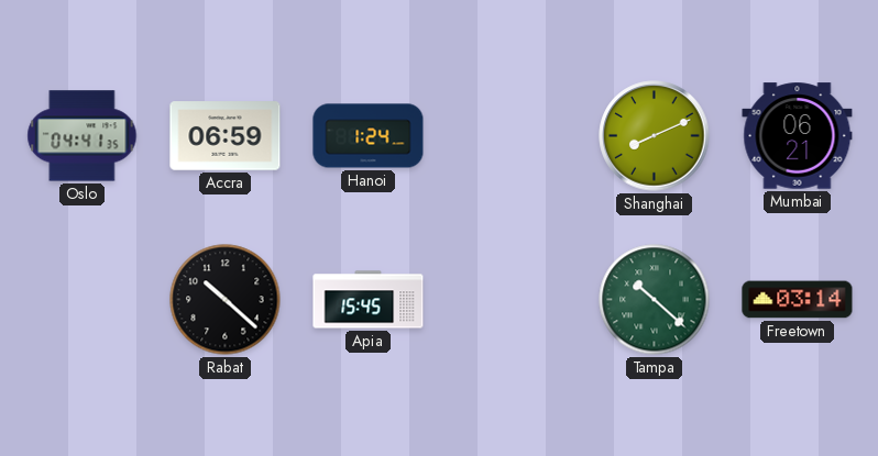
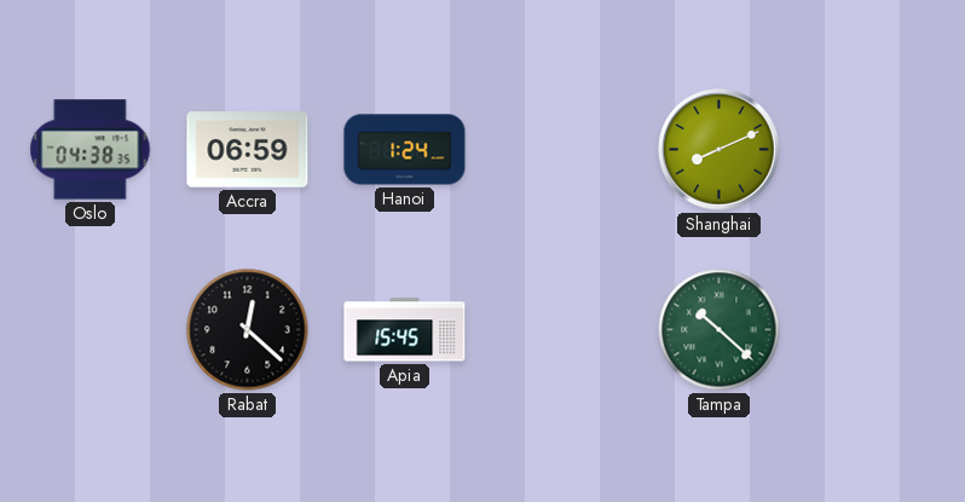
Oslo: 04:41 -> 04:38 (91, 150)
Mumbai: 06:21 -> none (798, 136)
Rabat: 10:22 -> 12:22 (248, 330)
Freetown: 03:14 -> none (798, 300)
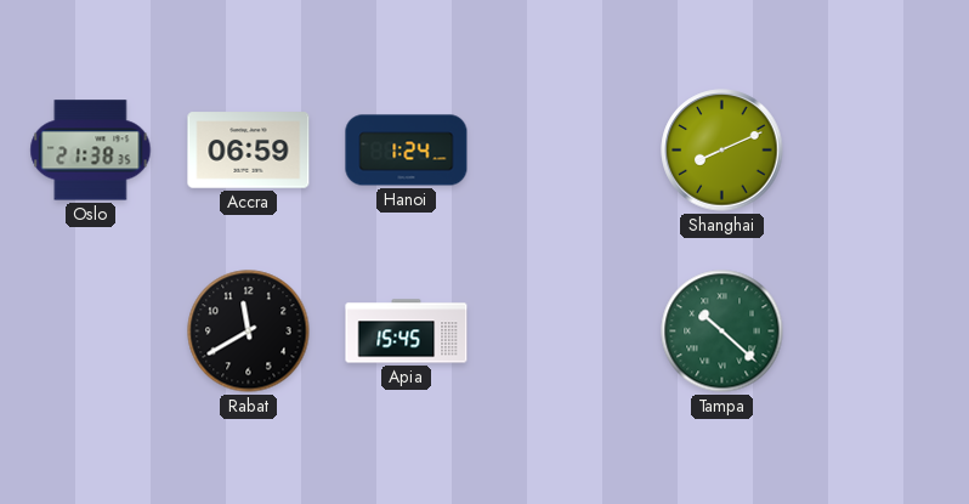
Oslo: 04:38 -> 21:38 (91, 151)
Rabat: 12:22 -> 11:40 (249, 332)
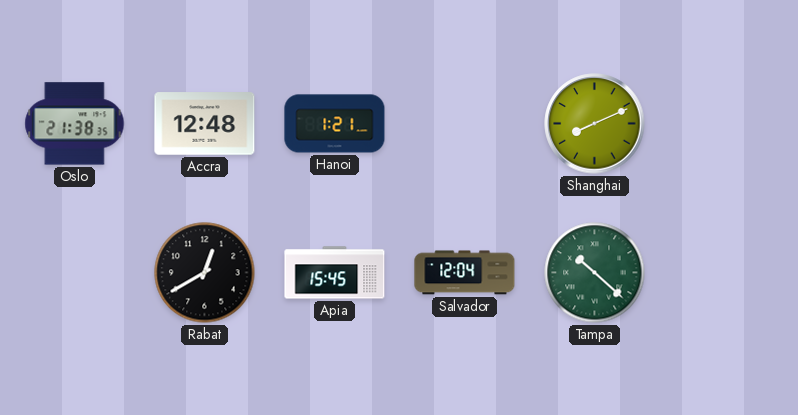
Accra: 06:59 -> 12:48 (205, 124)
Hanoi: 1:24 -> 1:21 (335, 124)
Rabat: 11:40 -> 12:40 (205, 273)
Salvador: none -> 12:04 (465, 273)
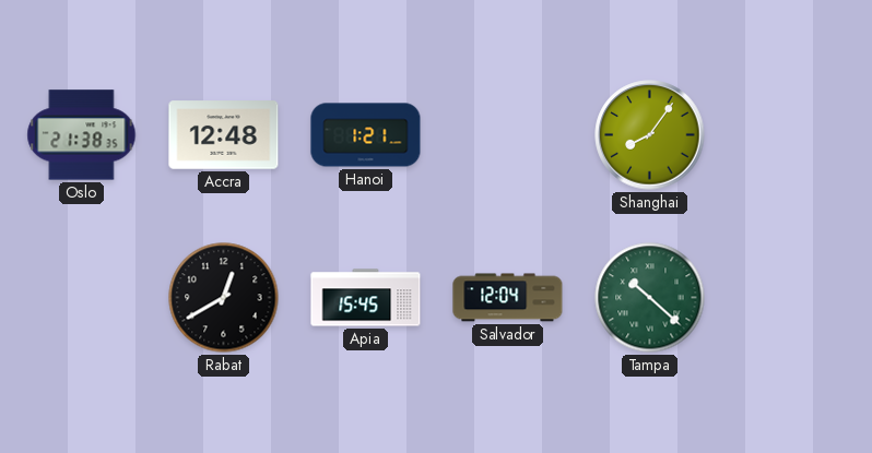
Shanghai: 8:11 -> 8:06 (650, 135)
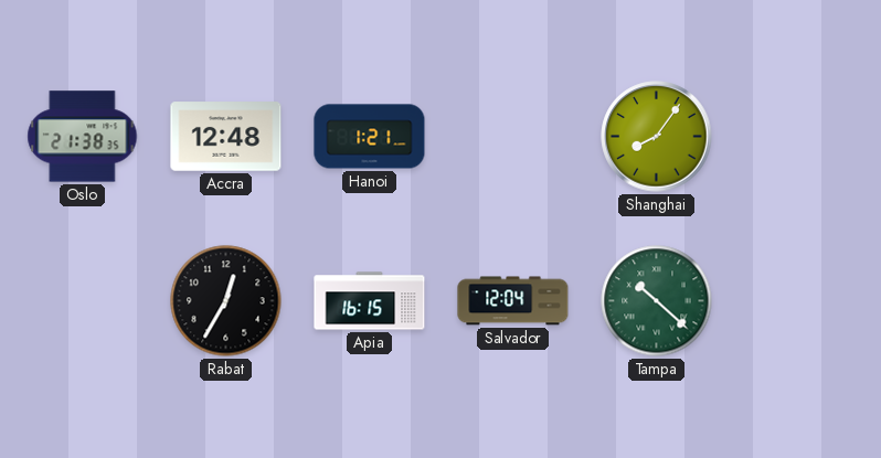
Rabat: 12:40 -> 12:35 (226, 301)
Apia: 15:45 -> 16:15 (370, 301)
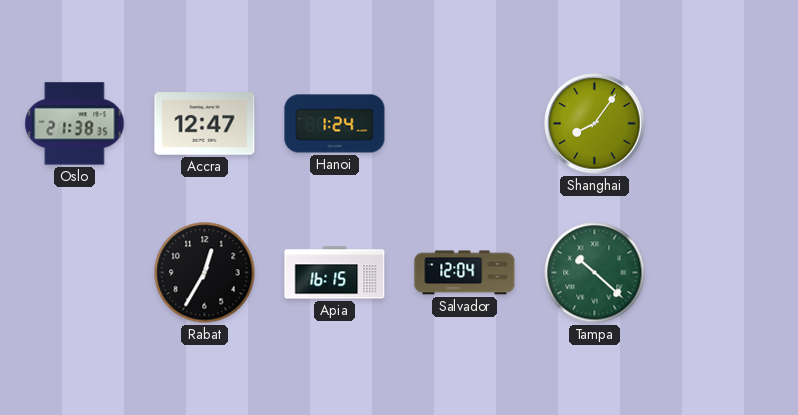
Accra: 12:48 -> 12:47 (205, 124)
Hanoi: 1:21 -> 1:24 (335, 124)
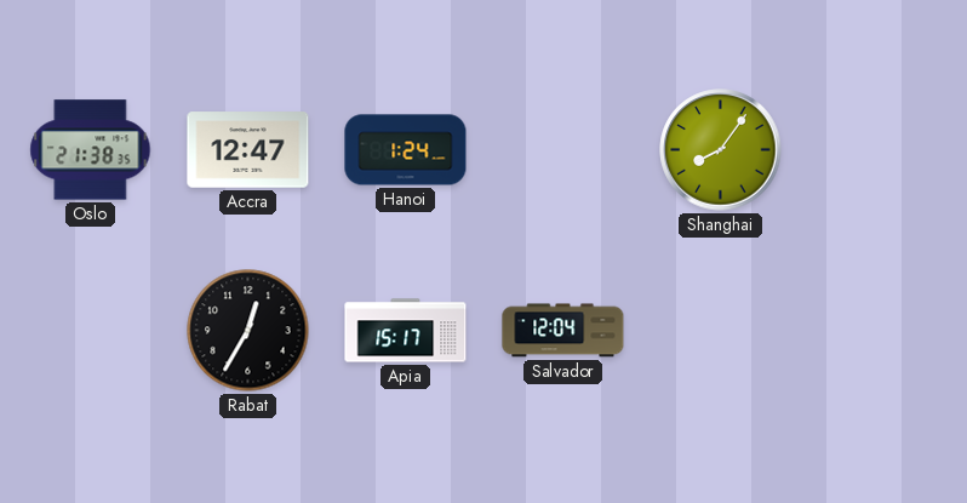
Apia: 16:15 -> 15:17 (406, 331)
Tampa: 10:22 -> none (595, 273)
